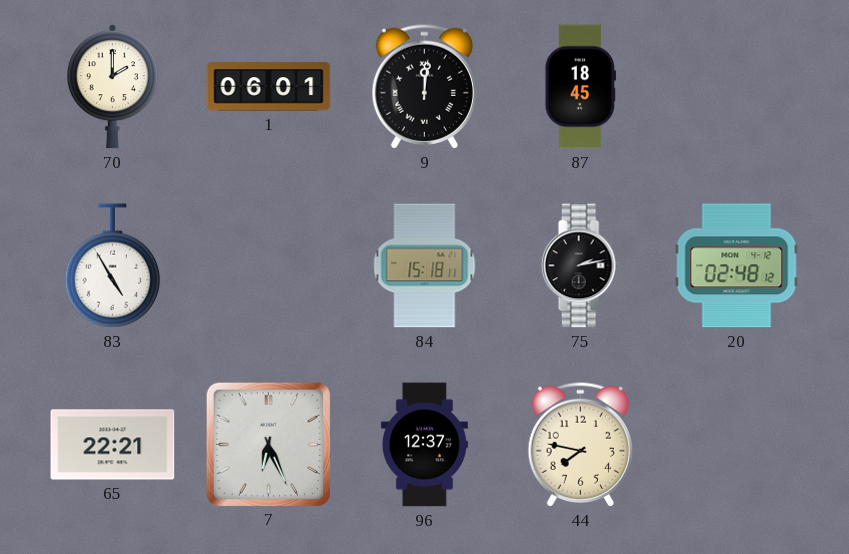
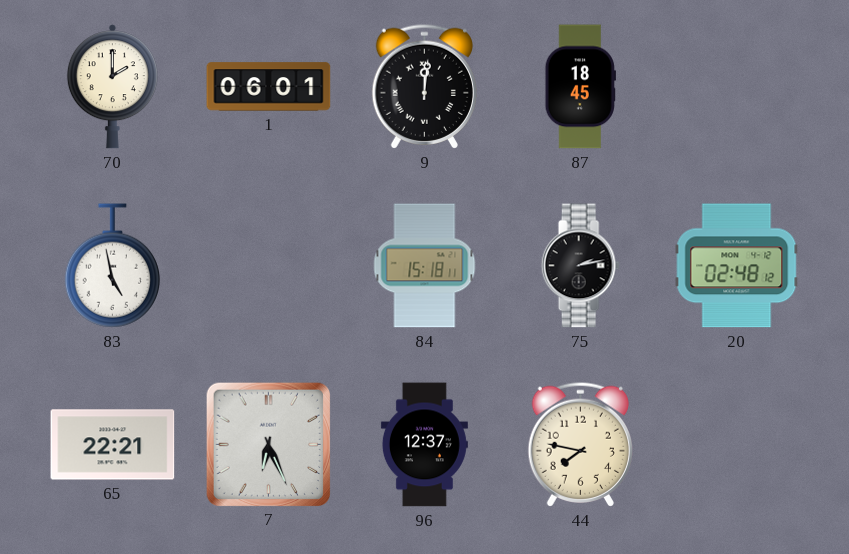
83: 4:55 -> 4:58 (112, 266)
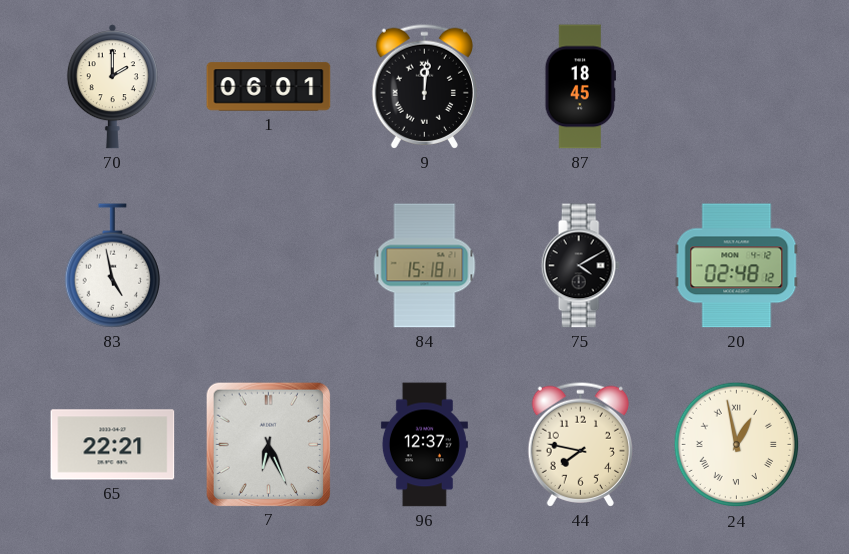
75: 2:13 -> 4:10 (580, 266)
24: none -> 12:58 (737, 445)
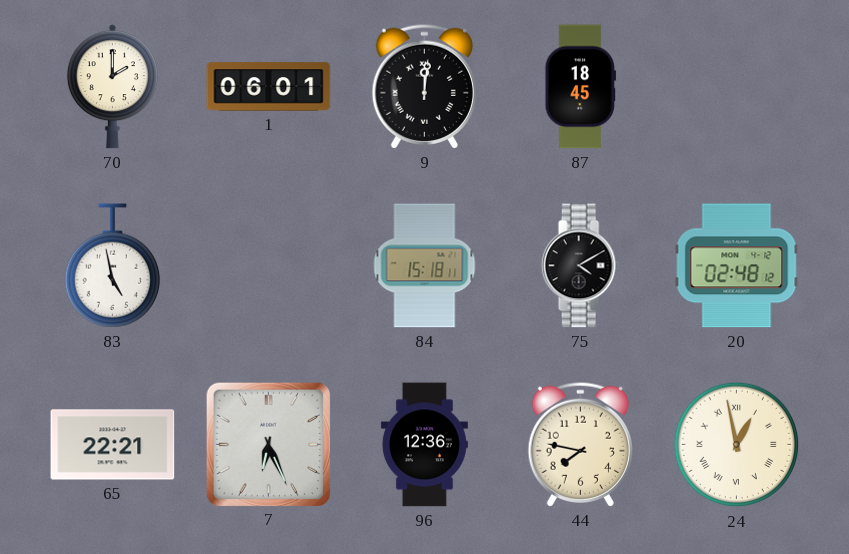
96: 12:37 -> 12:36 (424, 445)
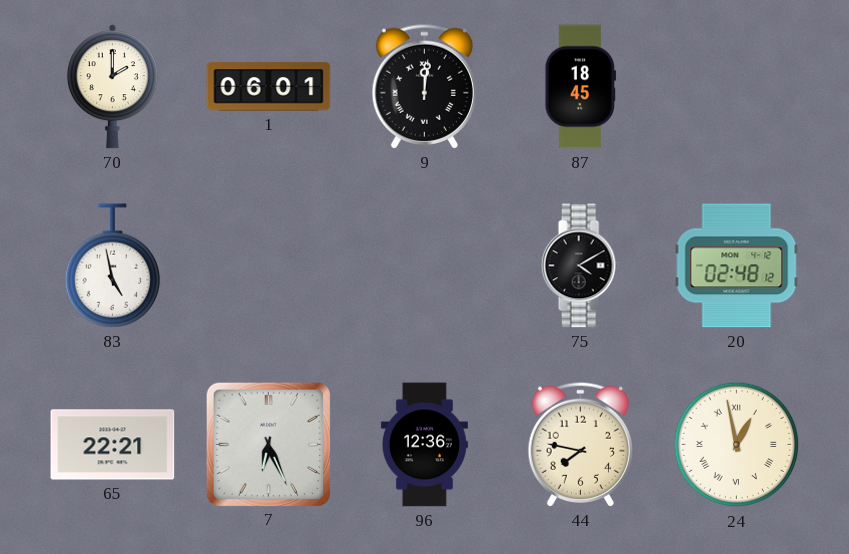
84: 15:18 -> none (425, 266)
